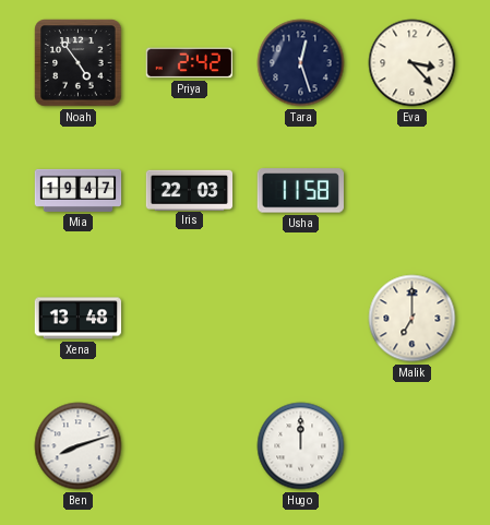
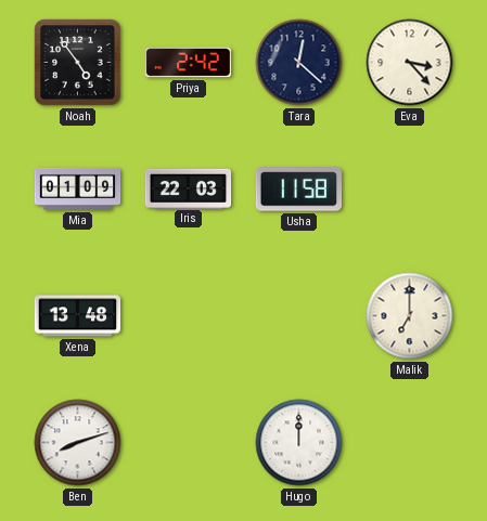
Tara: 12:27 -> 12:22 (299, 63)
Mia: 19:47 -> 01:09 (78, 188)
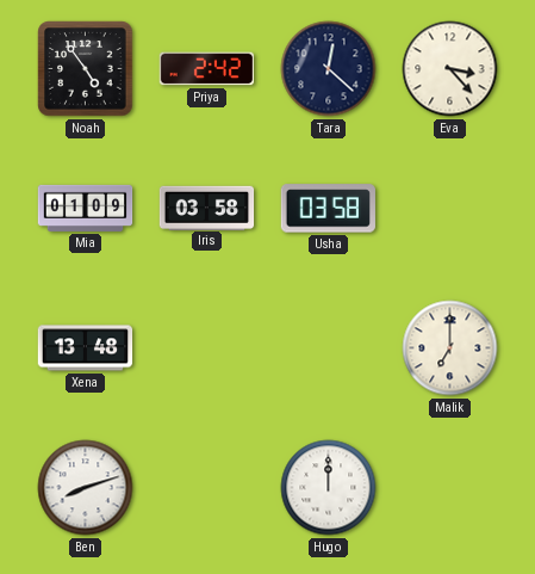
Iris: 22:03 -> 03:58 (207, 208)
Usha: 11:58 -> 03:58 (328, 209)
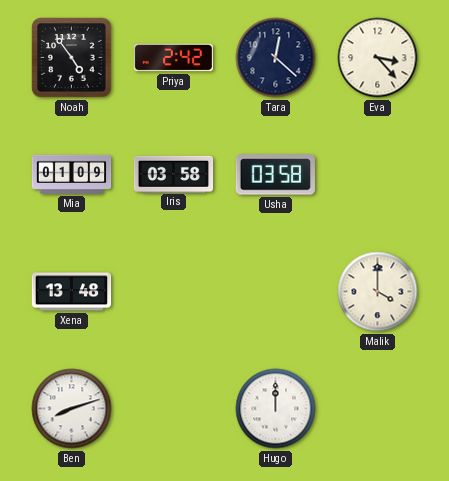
Malik: 7:00 -> 4:00 (378, 292)
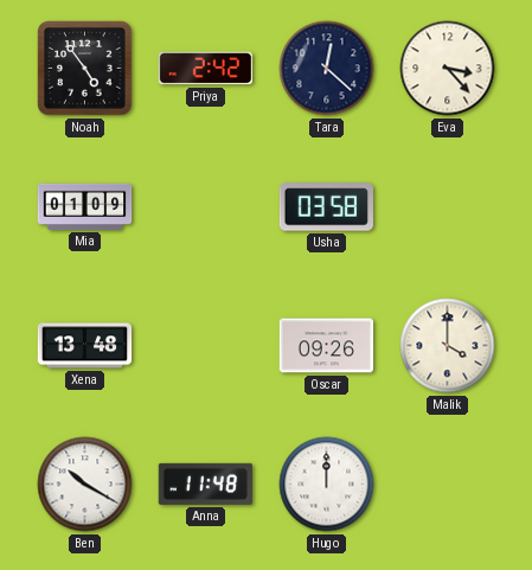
Iris: 03:58 -> none (174, 174)
Oscar: none -> 09:26 (327, 346)
Ben: 8:12 -> 10:20 (85, 485)
Anna: none -> 11:48 (205, 483)
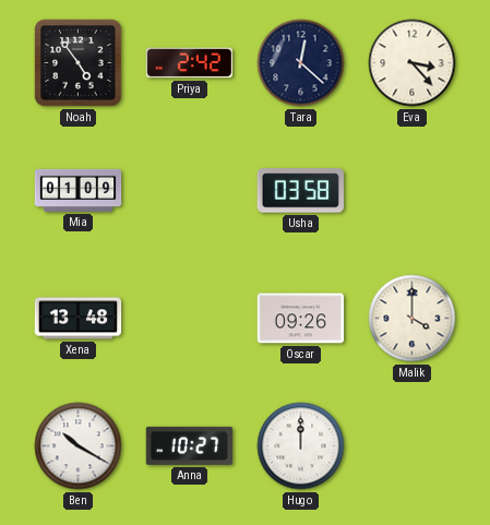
Anna: 11:48 -> 10:27 (189, 445)
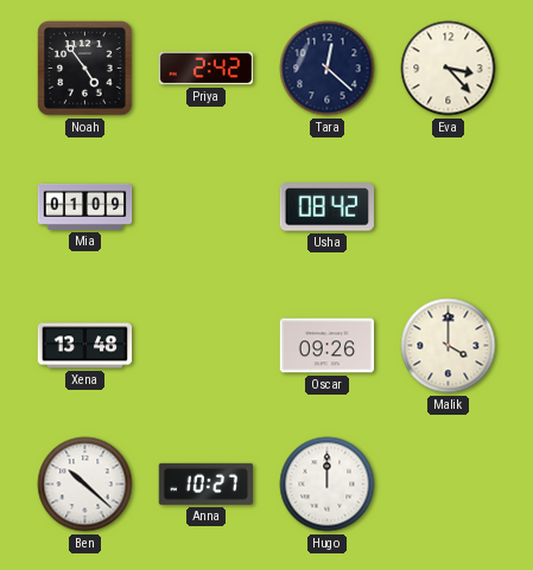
Usha: 03:58 -> 08:42 (326, 207)
Ben: 10:20 -> 10:22 (85, 485)
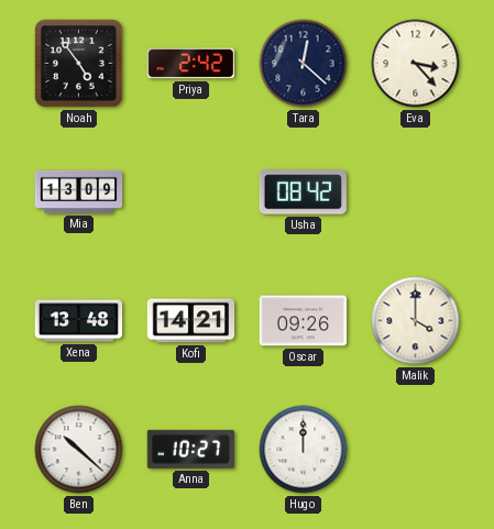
Mia: 01:09 -> 13:09 (79, 191)
Kofi: none -> 14:21 (191, 321)
